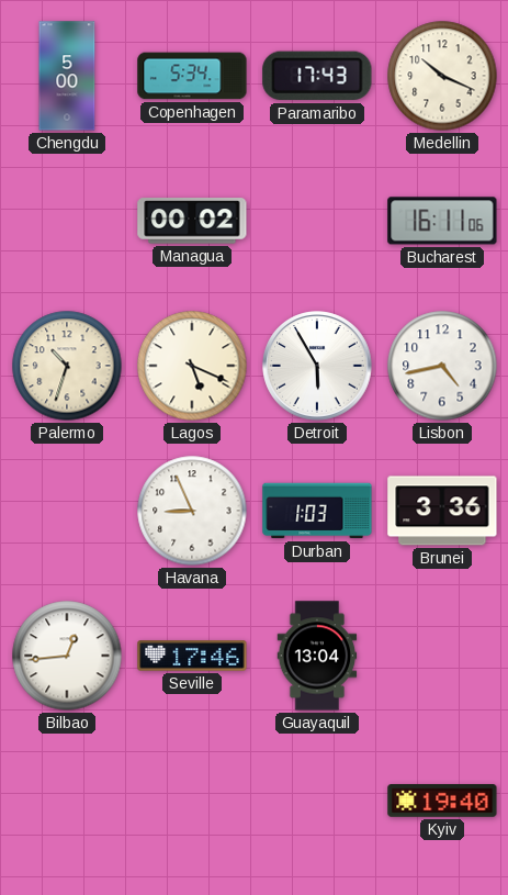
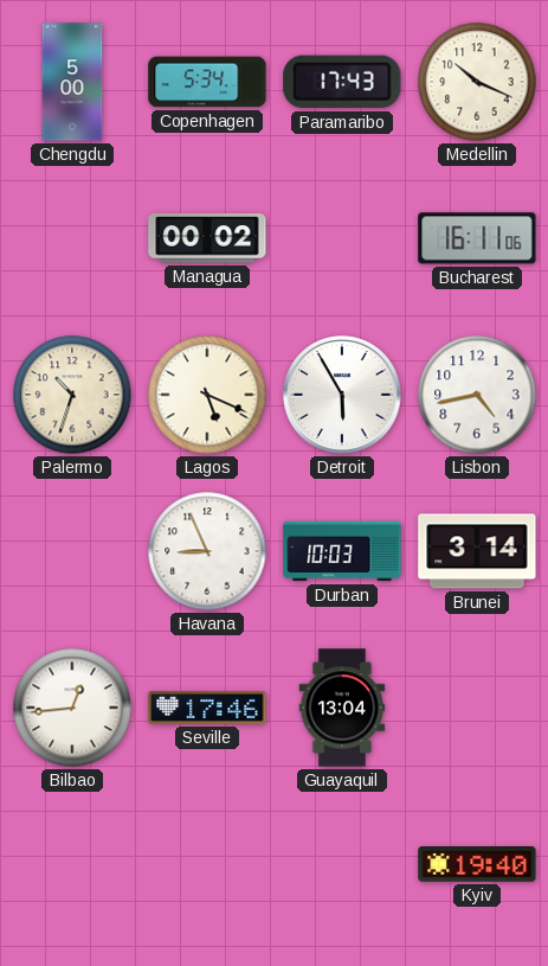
Durban: 1:03 -> 10:03 (342, 551)
Brunei: 3:36 -> 3:14 (477, 551)
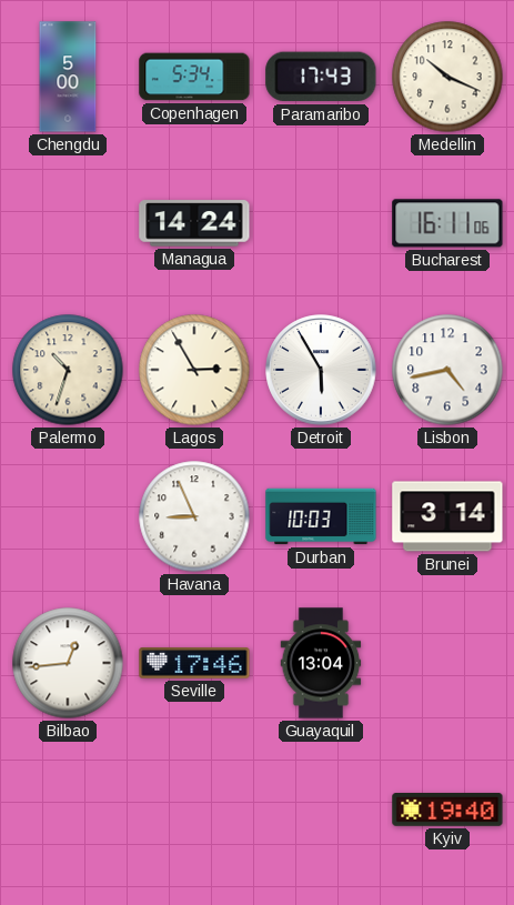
Managua: 00:02 -> 14:24 (194, 223)
Lagos: 5:19 -> 2:55 (194, 370)
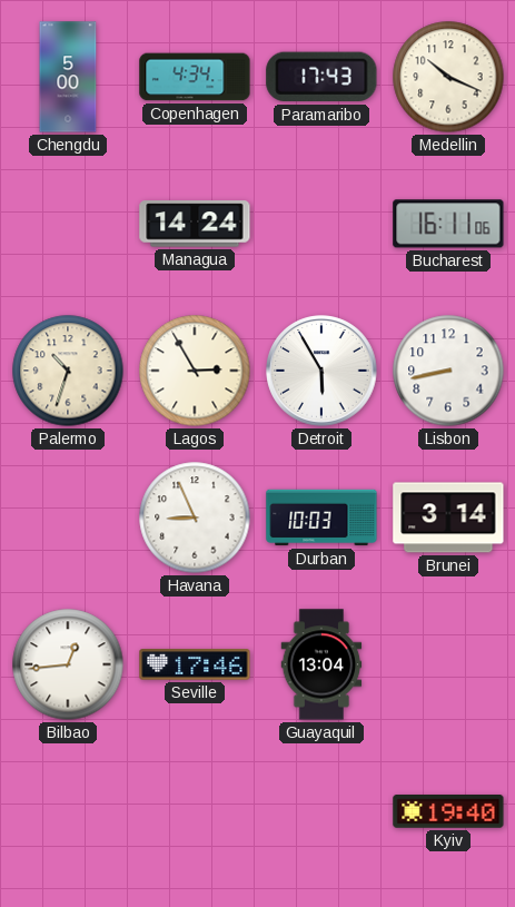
Copenhagen: 5:34 -> 4:34 (195, 77)
Lisbon: 4:43 -> 8:43 (448, 371)
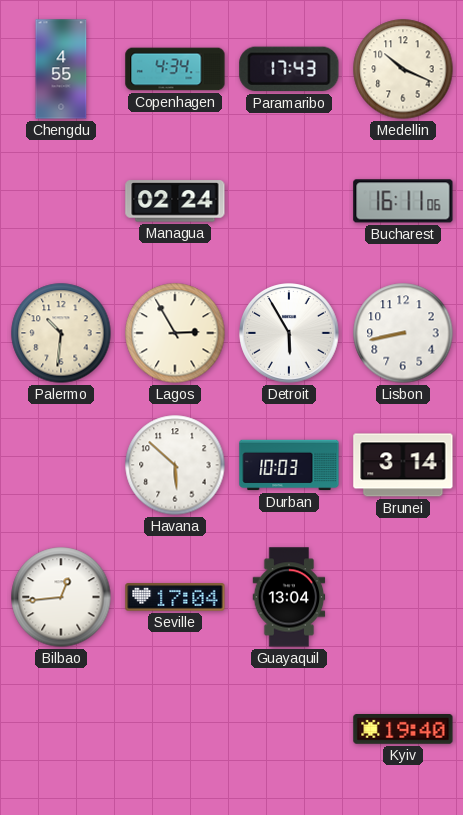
Chengdu: 5:00 -> 4:55 (61, 69)
Managua: 14:24 -> 02:24 (175, 201)
Palermo: 10:33 -> 10:31 (61, 333)
Havana: 8:56 -> 5:52 (175, 465)
Seville: 17:46 -> 17:04 (175, 597)
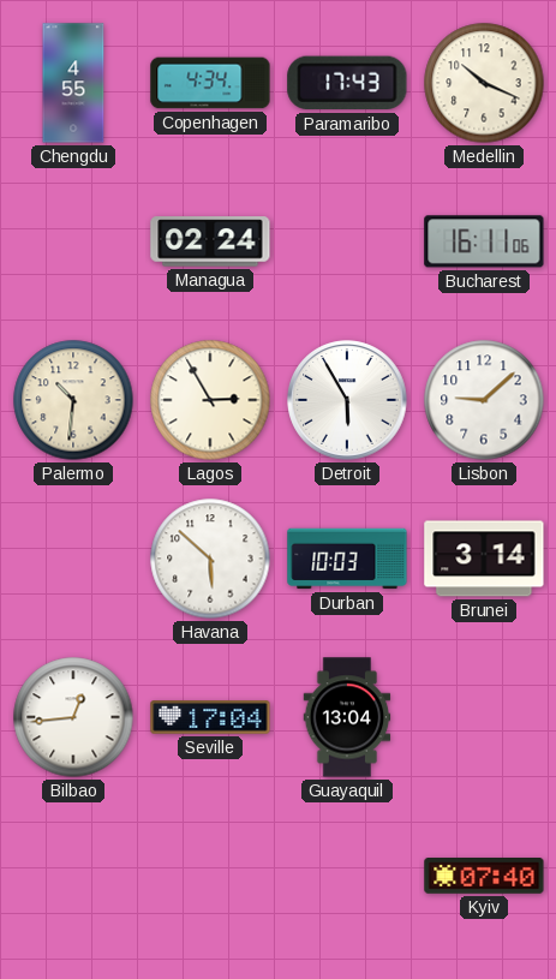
Lisbon: 8:43 -> 9:08 (484, 400)
Kyiv: 19:40 -> 07:40 (484, 877)
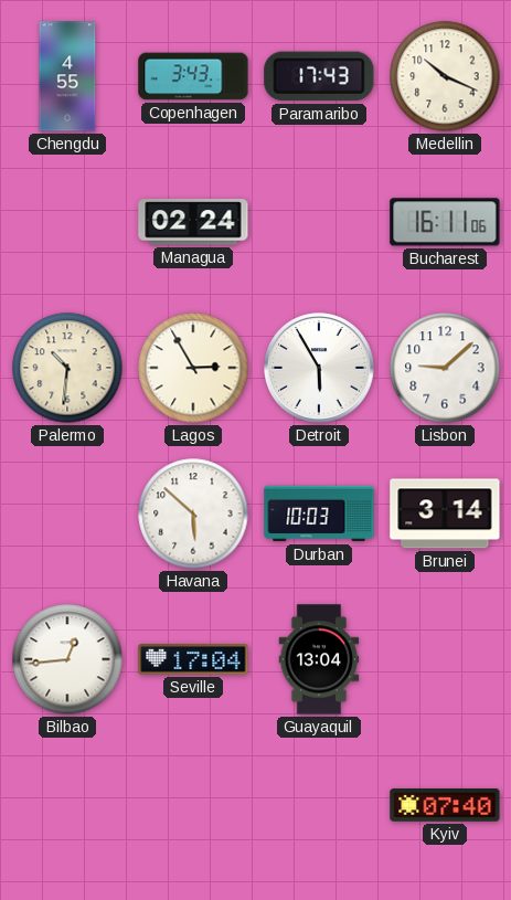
Copenhagen: 4:34 -> 3:43 (193, 76)
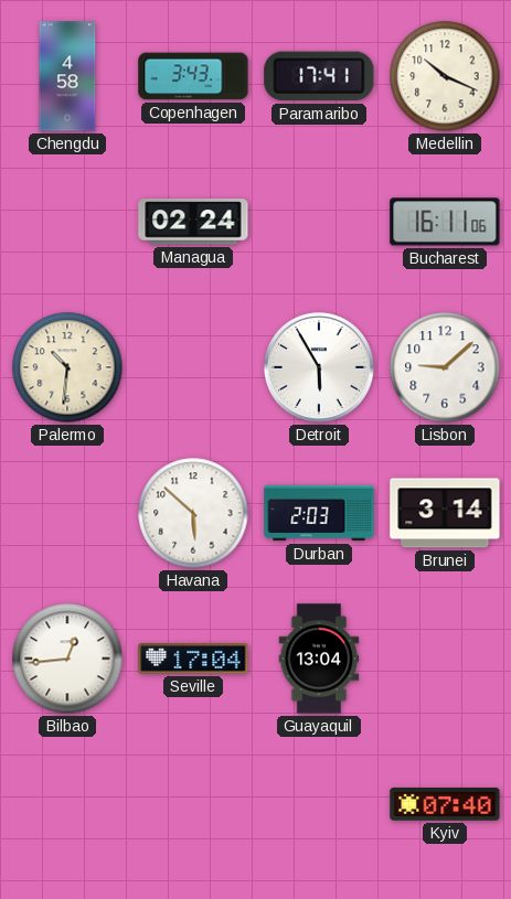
Chengdu: 4:55 -> 4:58 (67, 76)
Paramaribo: 17:43 -> 17:41 (319, 76)
Lagos: 2:55 -> none (193, 368)
Durban: 10:03 -> 2:03 (319, 513)
